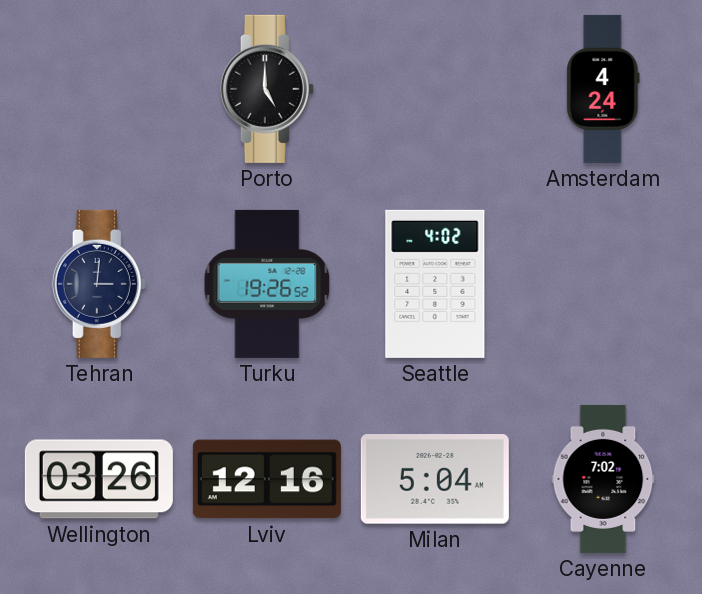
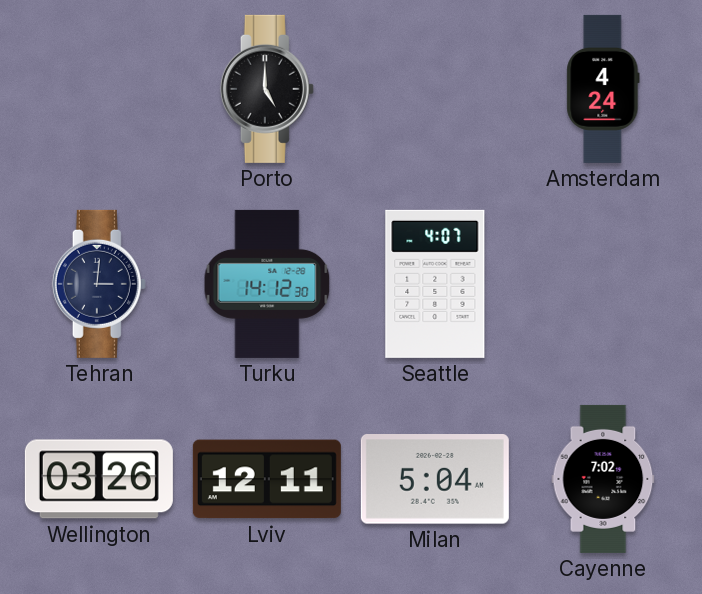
Turku: 19:26 -> 14:12 (267, 284)
Seattle: 4:02 -> 4:07 (435, 284)
Lviv: 12:16 -> 12:11 (267, 479)
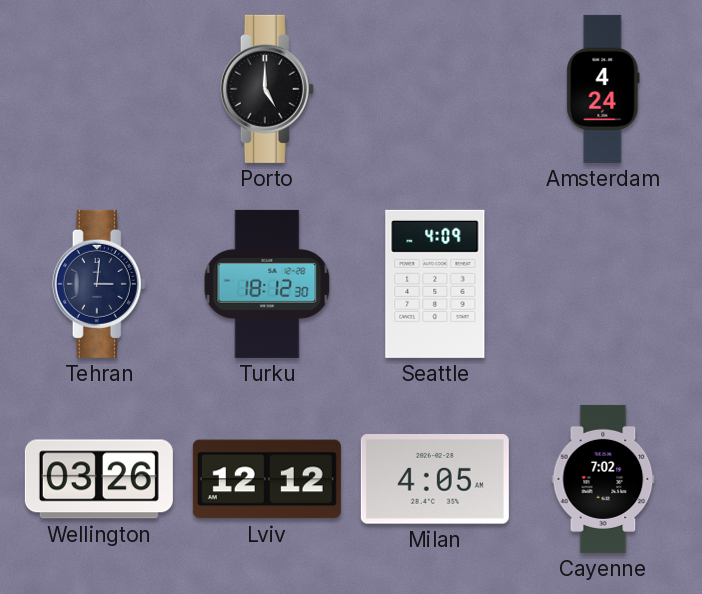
Turku: 14:12 -> 18:12 (267, 284)
Seattle: 4:07 -> 4:09 (435, 284)
Lviv: 12:11 -> 12:12 (267, 479)
Milan: 5:04 -> 4:05 (435, 480)
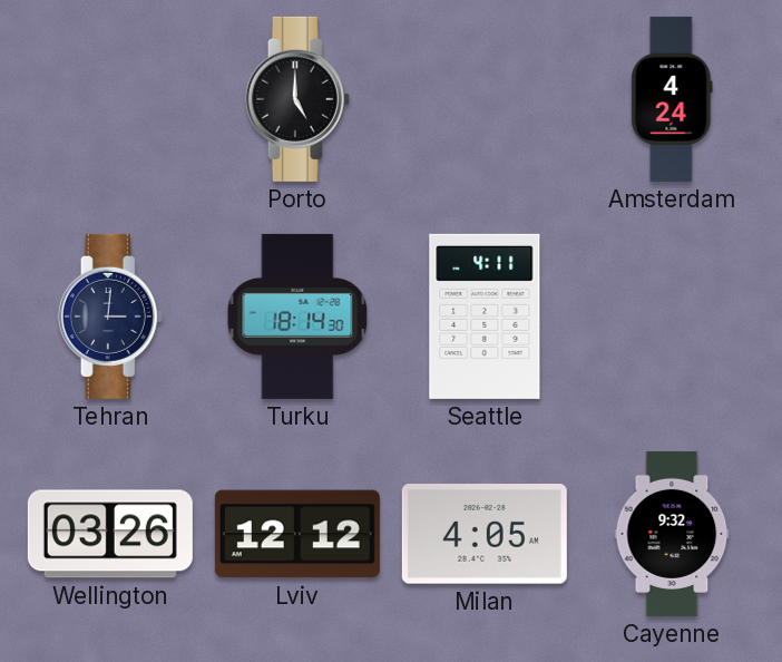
Turku: 18:12 -> 18:14 (297, 317)
Seattle: 4:09 -> 4:11 (485, 317)
Cayenne: 7:02 -> 9:32 (672, 534)
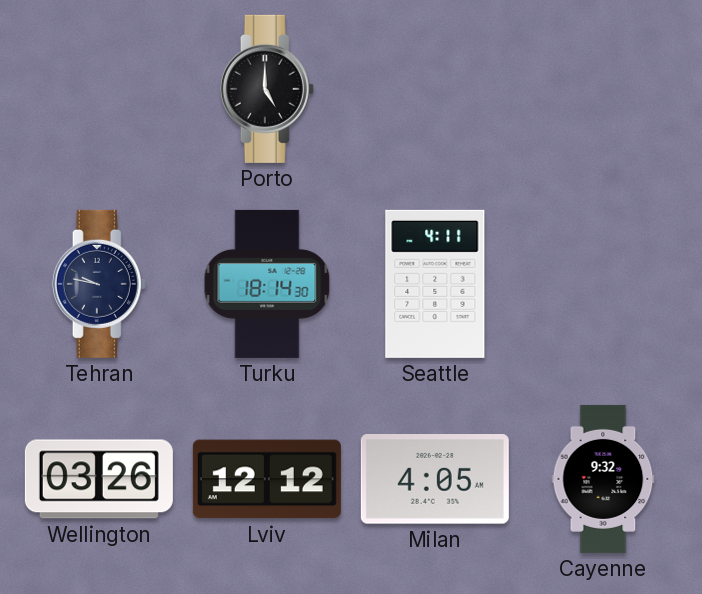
Amsterdam: 4:24 -> none (672, 99)
Tehran: 3:01 -> 9:47 (99, 284)
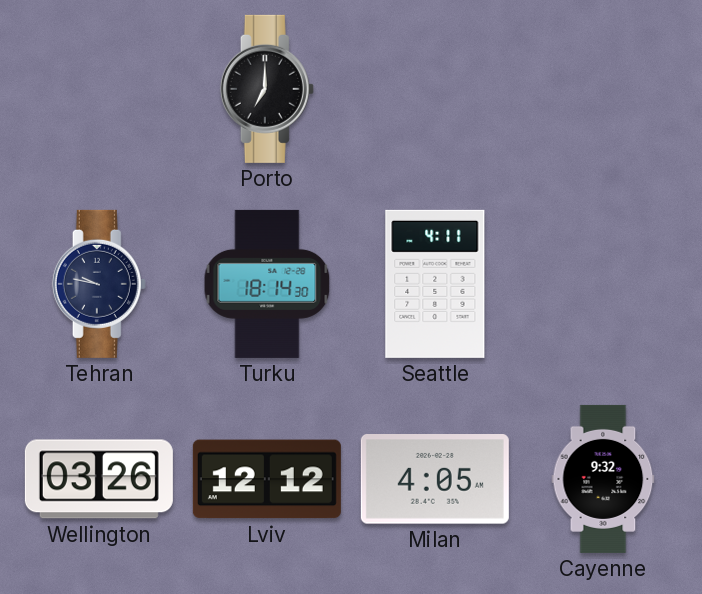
Porto: 5:00 -> 7:00 (267, 89)
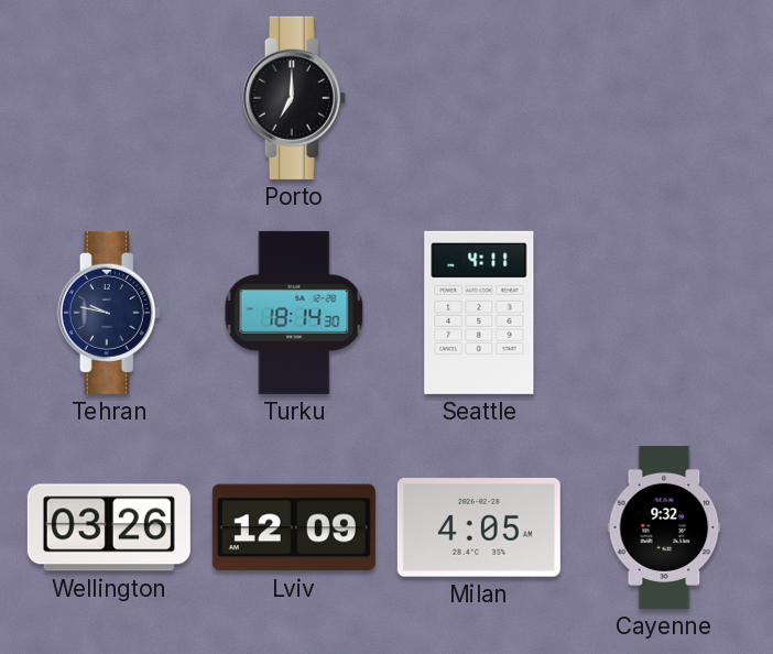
Lviv: 12:12 -> 12:09 (294, 527)
